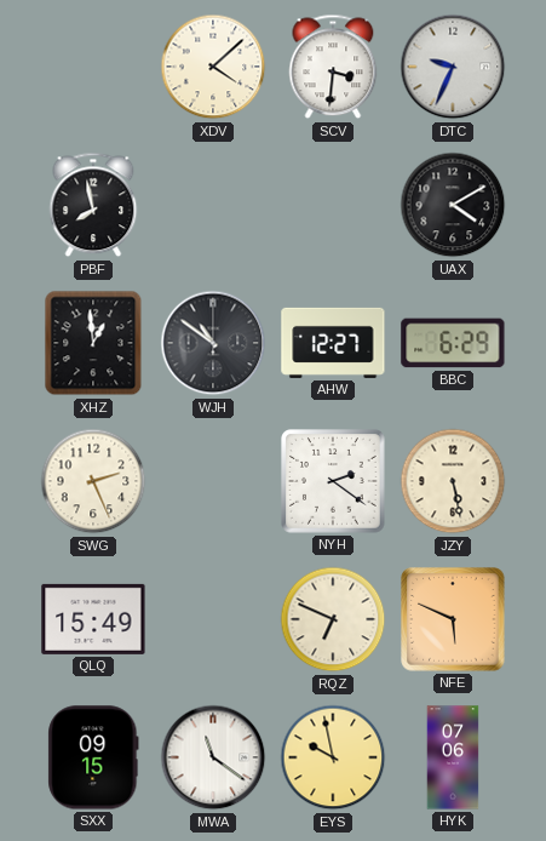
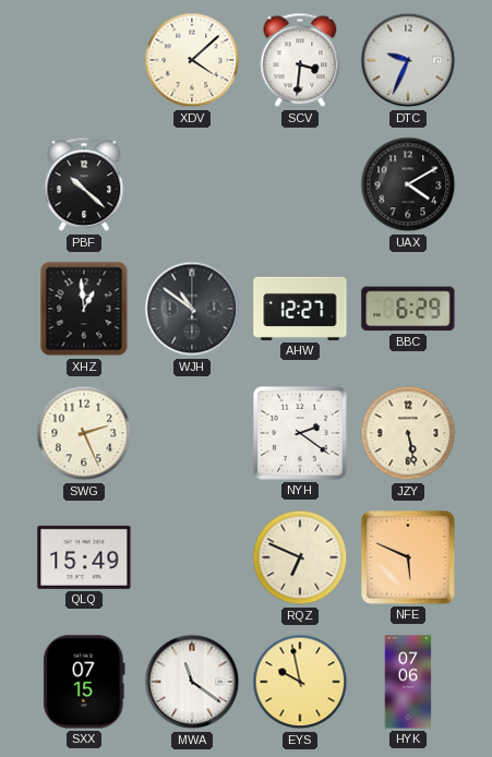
PBF: 7:58 -> 10:22 (84, 184)
SXX: 09:15 -> 07:15 (84, 682)
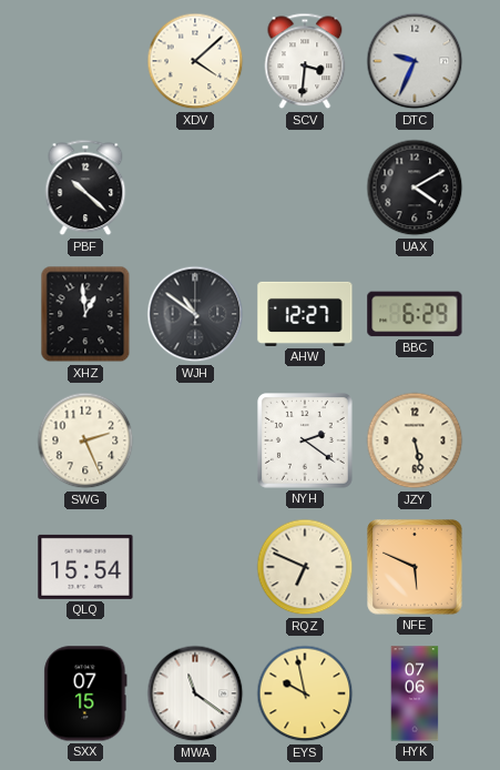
QLQ: 15:49 -> 15:54 (85, 567)
